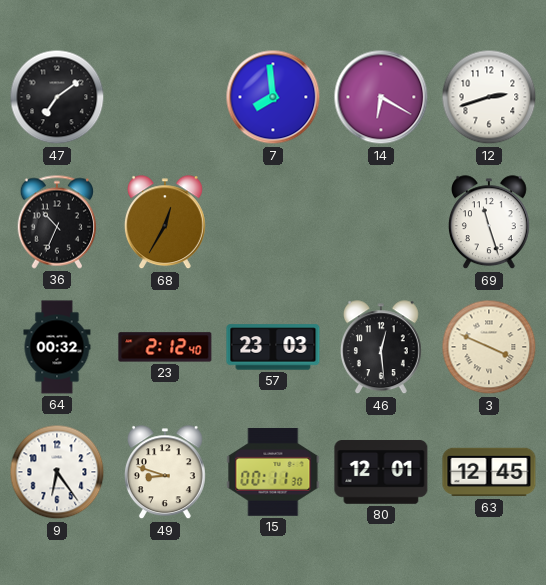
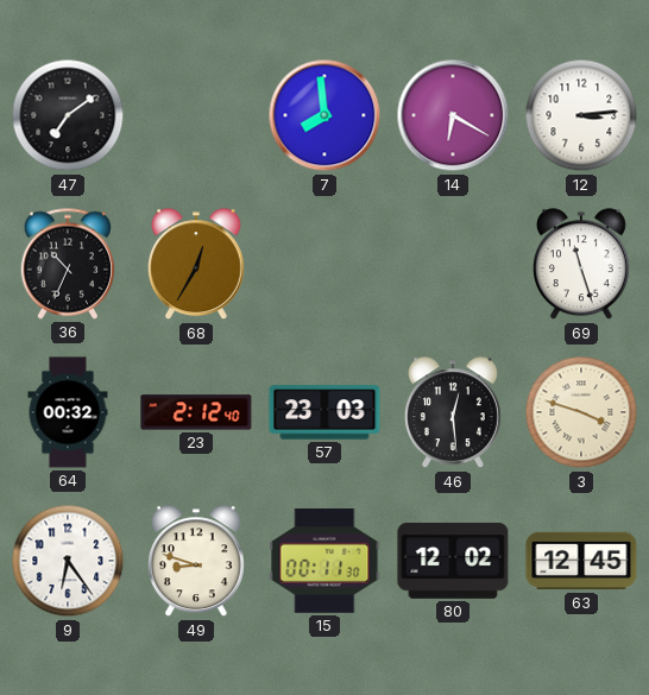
12: 2:42 -> 3:14 (581, 115)
3: 3:49 -> 3:48 (581, 412)
80: 12:01 -> 12:02 (453, 562)
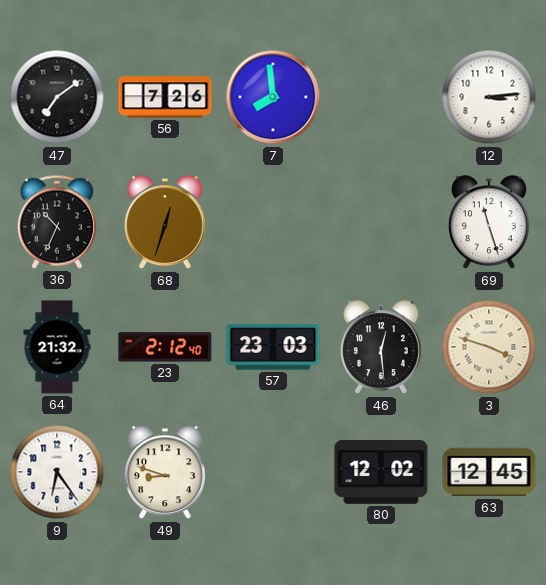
56: none -> 7:26 (165, 97)
14: 6:20 -> none (453, 115)
68: 12:35 -> 12:33 (165, 223)
64: 00:32 -> 21:32 (57, 347)
15: 00:11 -> none (324, 562)
